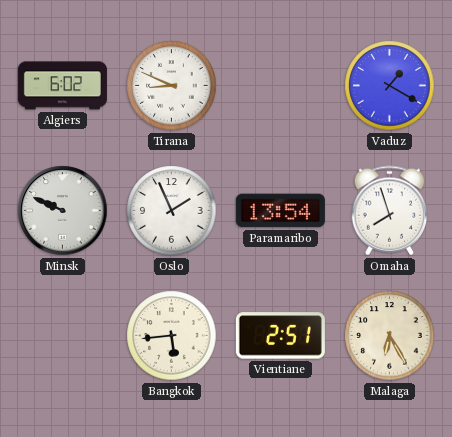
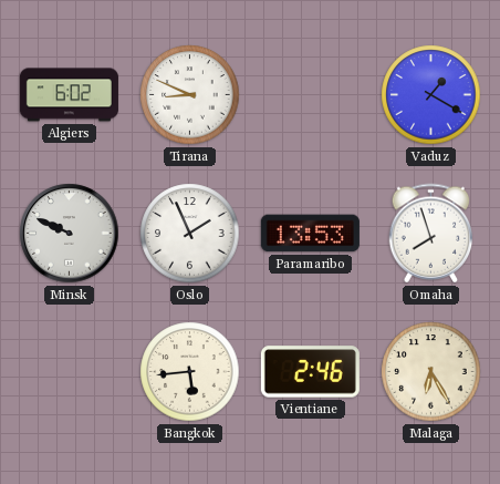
Paramaribo: 13:54 -> 13:53 (310, 234)
Vientiane: 2:51 -> 2:46 (310, 372)
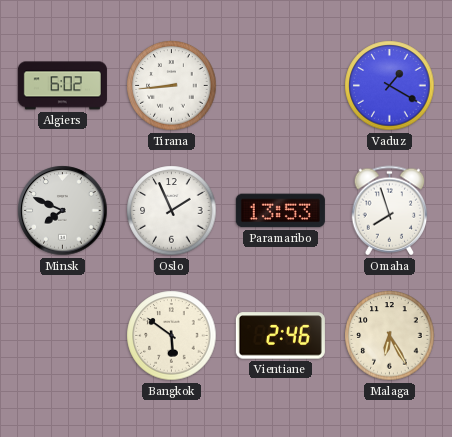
Tirana: 8:49 -> 8:44 (172, 86)
Minsk: 9:49 -> 7:49 (63, 211)
Bangkok: 5:44 -> 5:51 (172, 336)
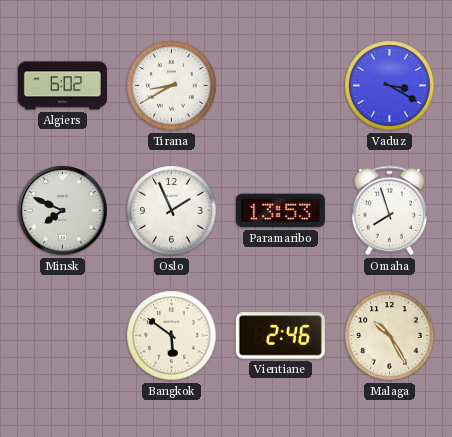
Tirana: 8:44 -> 8:40 (172, 86)
Vaduz: 1:20 -> 3:20 (390, 86)
Malaga: 6:25 -> 10:25 (390, 336)
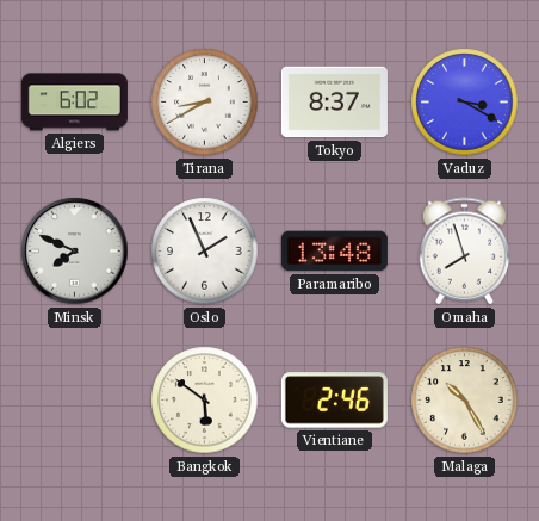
Tokyo: none -> 8:37 (334, 103)
Paramaribo: 13:53 -> 13:48 (334, 252)
